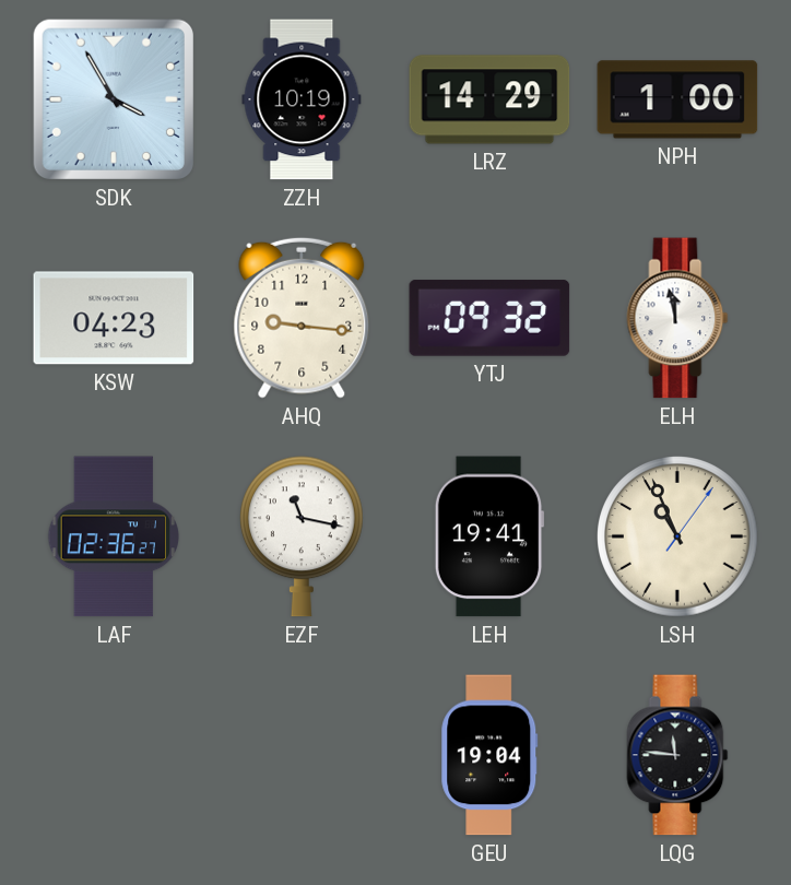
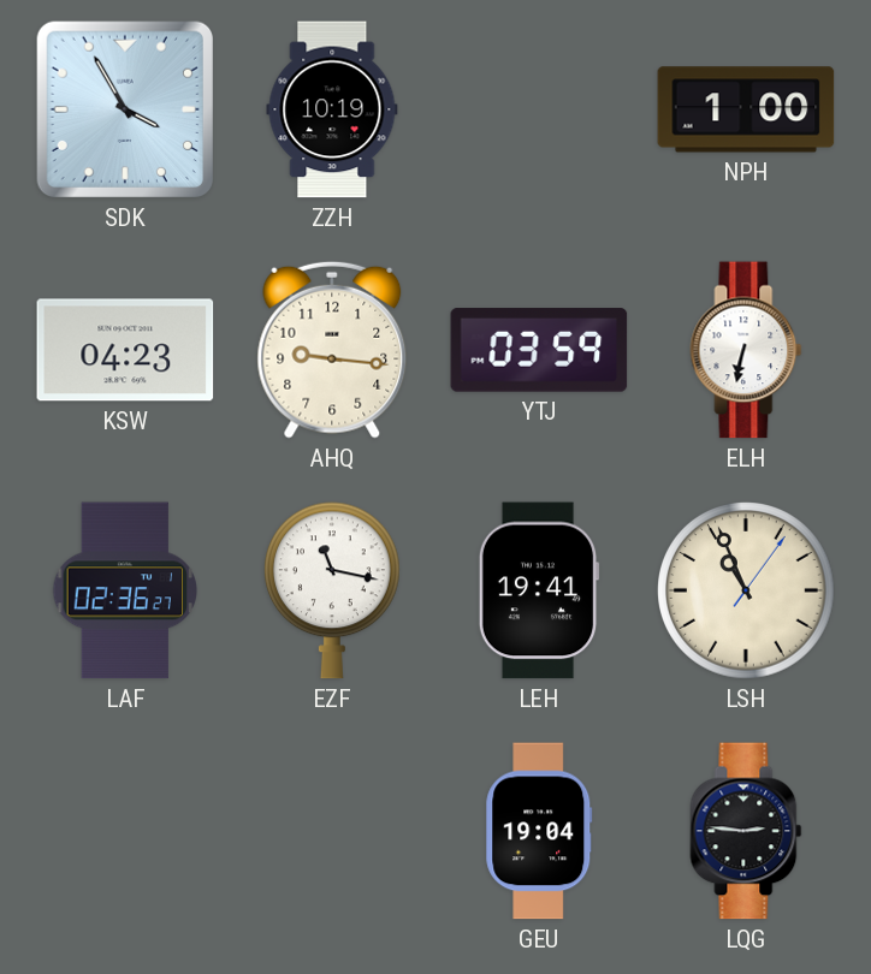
LRZ: 14:29 -> none (489, 99)
YTJ: 09:32 -> 03:59 (539, 350)
ELH: 11:58 -> 6:32 (746, 350)
LQG: 11:46 -> 2:46 (746, 831)
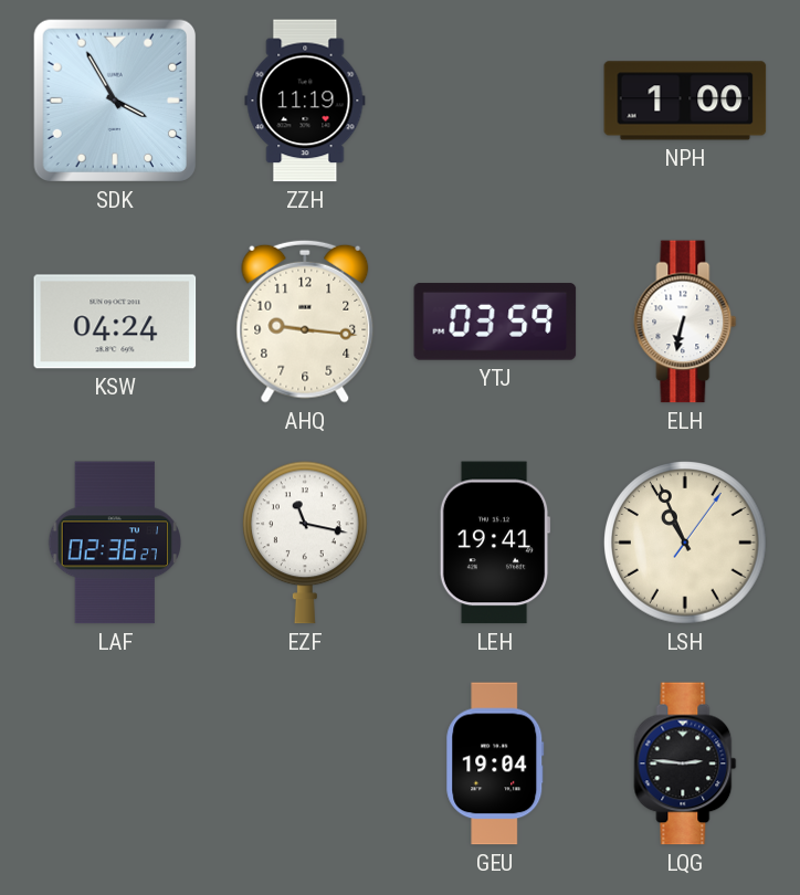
ZZH: 10:19 -> 11:19 (305, 101)
KSW: 04:23 -> 04:24 (115, 322)
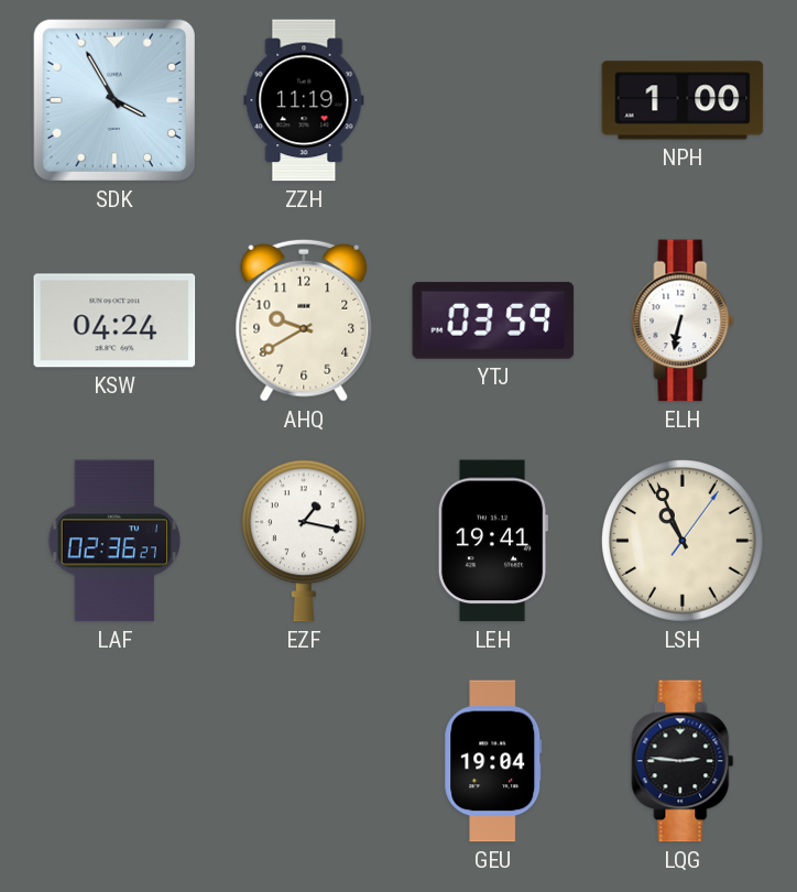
AHQ: 9:16 -> 9:40 (304, 320)
EZF: 11:17 -> 1:17 (304, 541)
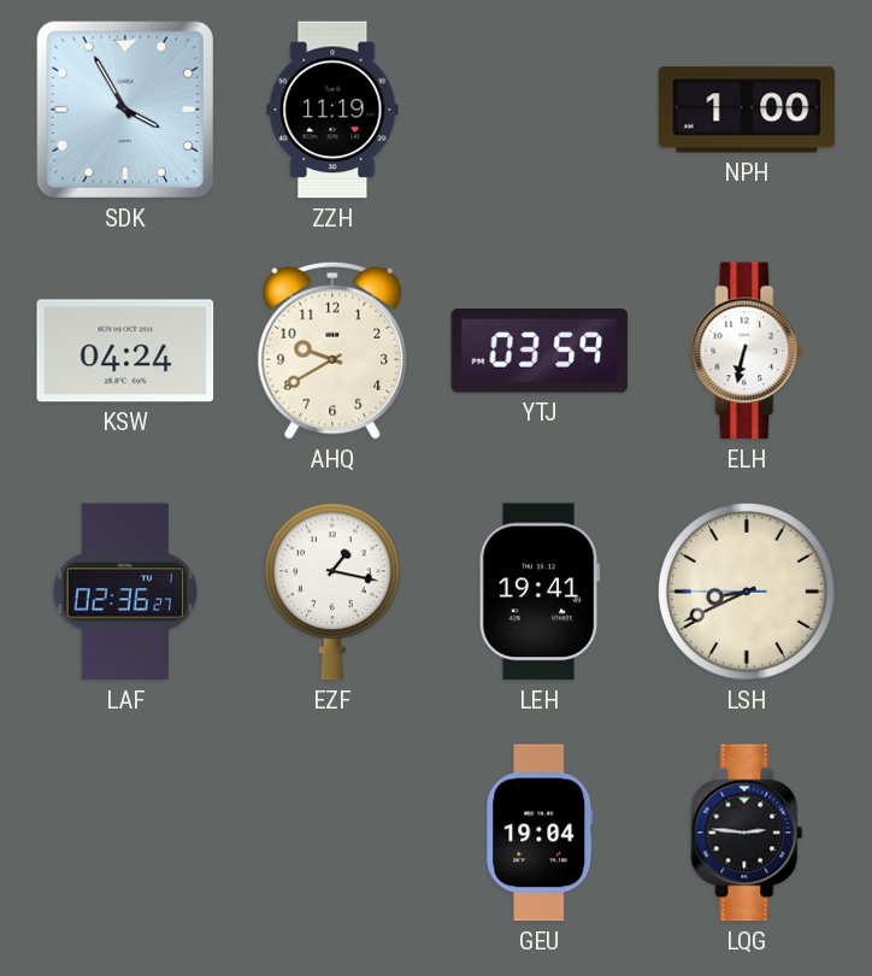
LSH: 10:56 -> 8:40 (747, 592)
